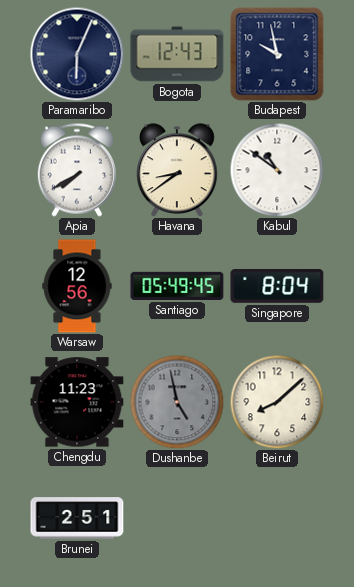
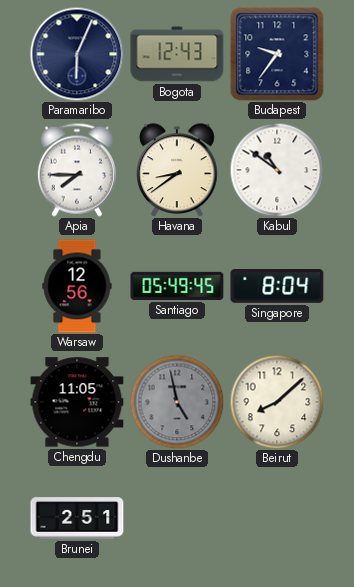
Budapest: 9:58 -> 9:36 (277, 54)
Apia: 7:40 -> 7:45 (77, 170)
Chengdu: 11:23 -> 11:05 (77, 402)
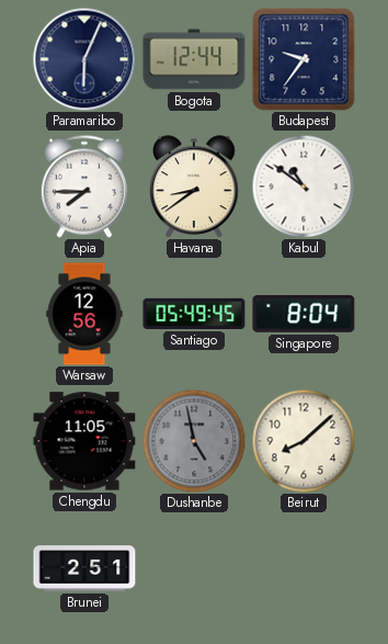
Bogota: 12:43 -> 12:44 (194, 59)
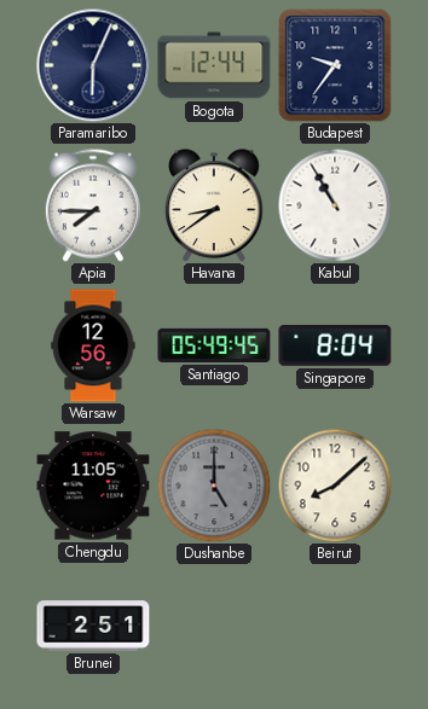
Kabul: 10:51 -> 10:55 (335, 205)
Dushanbe: 4:58 -> 5:00 (214, 486)
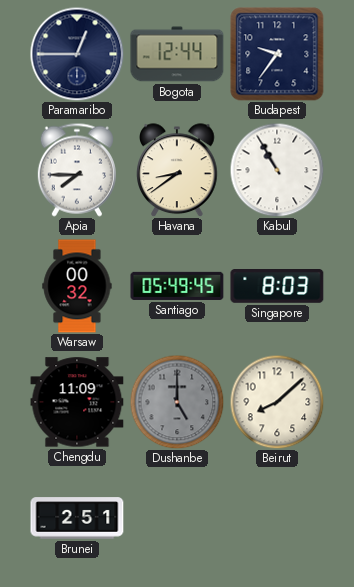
Paramaribo: 6:04 -> 12:45 (77, 54)
Warsaw: 12:56 -> 00:32 (77, 286)
Singapore: 8:04 -> 8:03 (277, 287)
Chengdu: 11:05 -> 11:09 (77, 402)
